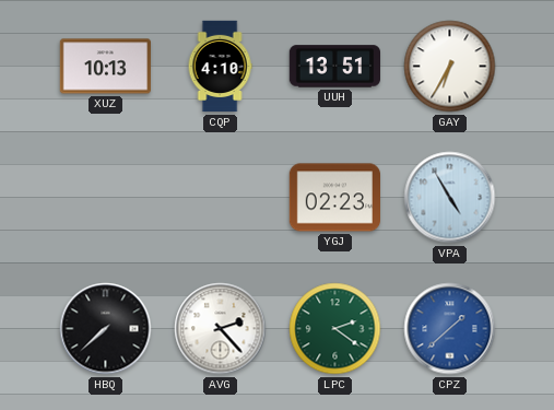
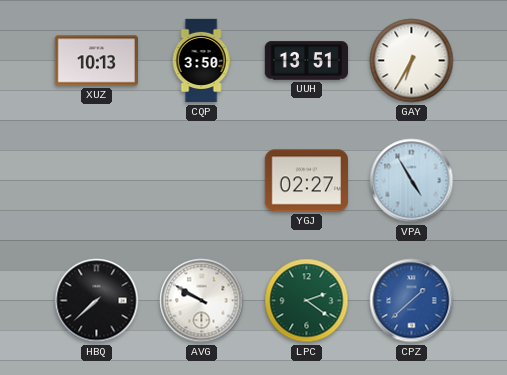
CQP: 4:10 -> 3:50 (201, 61)
YGJ: 02:23 -> 02:27 (306, 181)
AVG: 2:23 -> 9:50 (202, 301)
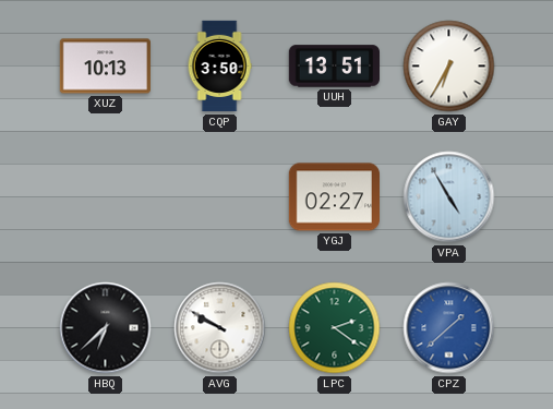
HBQ: 7:38 -> 6:38 (106, 328)
